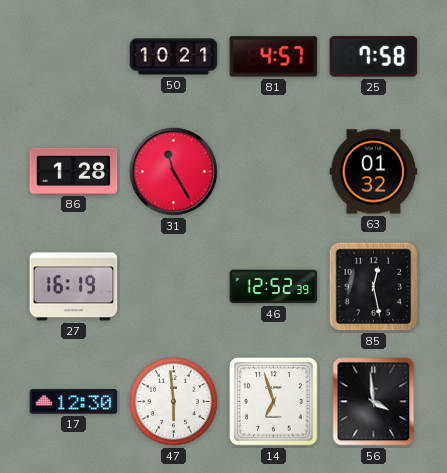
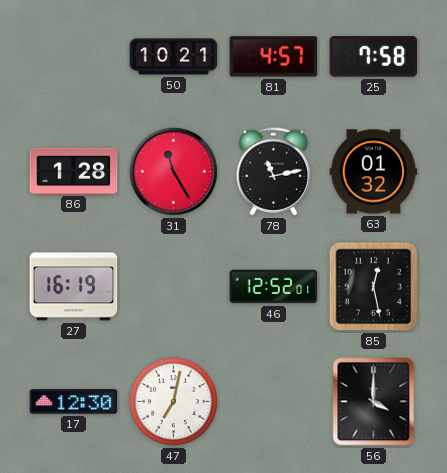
78: none -> 11:13 (274, 172)
46: 12:52:39 -> 12:52:01 (274, 287)
47: 5:59 -> 7:02 (173, 401)
14: 6:57 -> none (274, 402)
56: 3:59 -> 4:00 (374, 402)
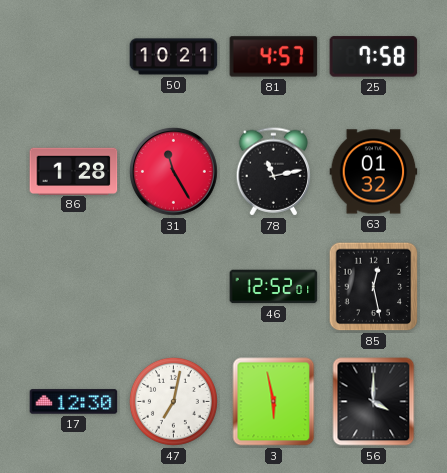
27: 16:19 -> none (74, 287)
3: none -> 5:58 (274, 402)
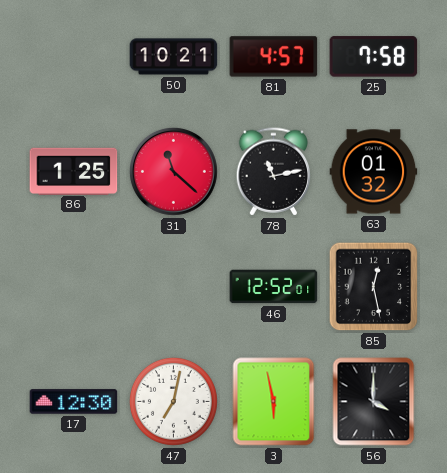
86: 1:28 -> 1:25 (74, 171)
31: 11:25 -> 11:22 (173, 171)
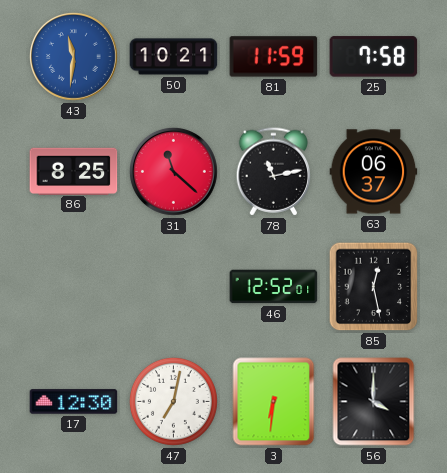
43: none -> 11:31 (73, 56)
81: 4:57 -> 11:59 (274, 57)
86: 1:25 -> 8:25 (74, 171)
63: 01:32 -> 06:37 (374, 172)
3: 5:58 -> 6:31 (274, 402)
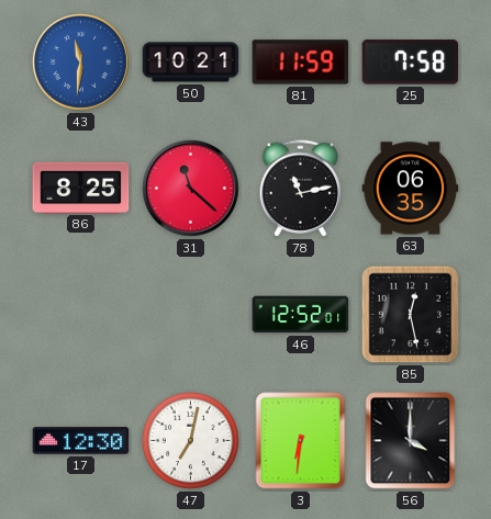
63: 06:37 -> 06:35 (411, 189)
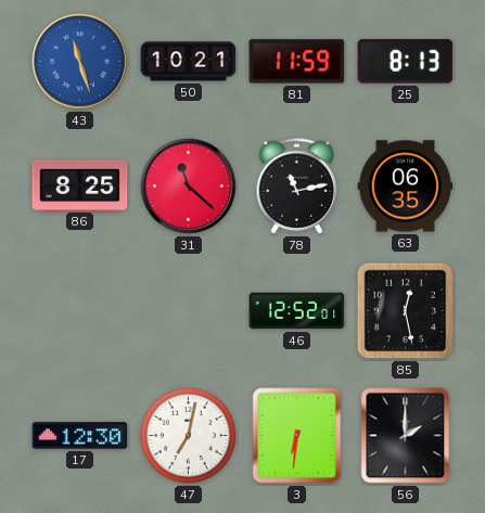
43: 11:31 -> 11:27 (79, 61)
25: 7:58 -> 8:13 (406, 62)
56: 4:00 -> 2:00 (406, 436)
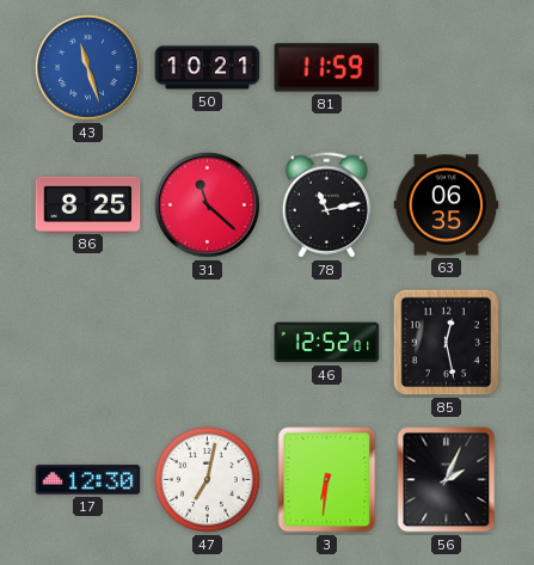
25: 8:13 -> none (406, 62)
56: 2:00 -> 2:04 (447, 480)
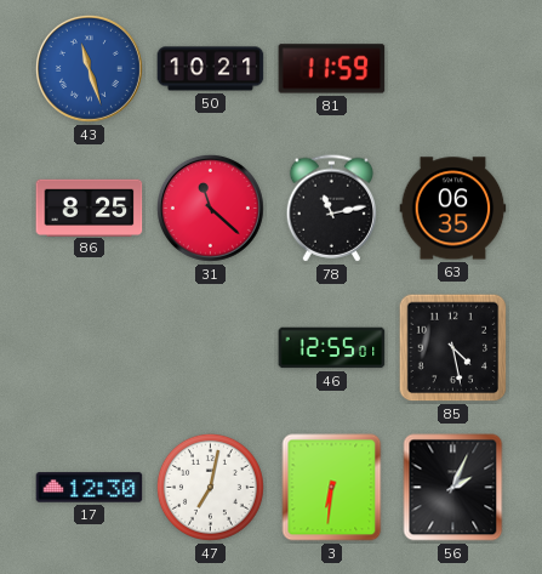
46: 12:52 -> 12:55 (332, 348)
85: 12:28 -> 4:28 (453, 348)
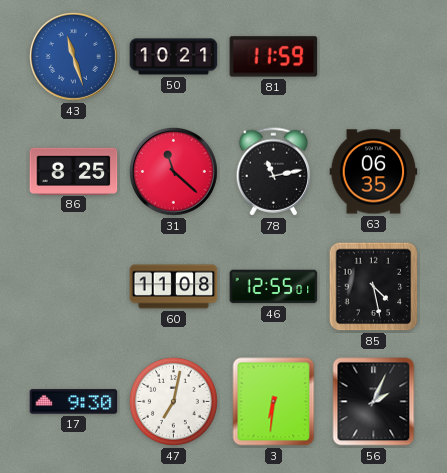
60: none -> 11:08 (174, 287)
17: 12:30 -> 9:30 (74, 402)
